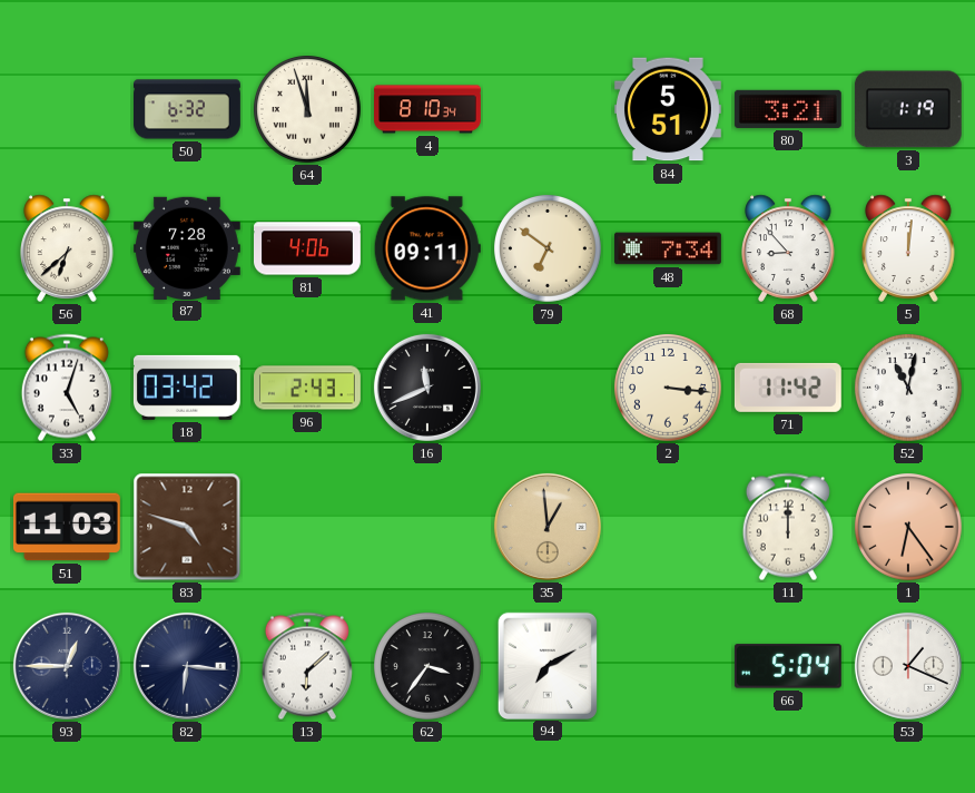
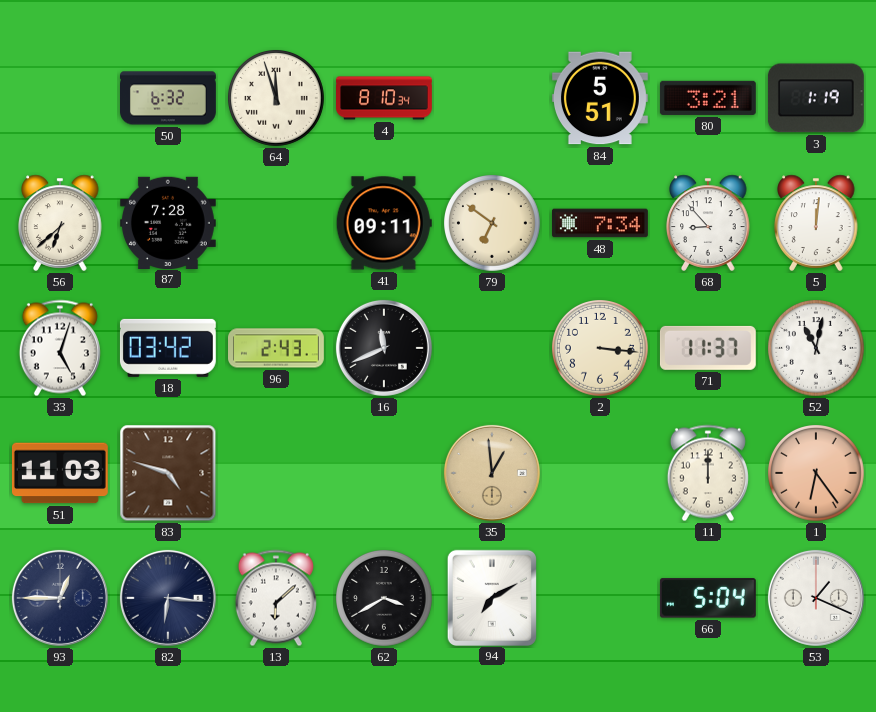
81: 4:06 -> none (308, 248)
71: 11:42 -> 11:37 (708, 348)
62: 3:36 -> 3:40 (385, 599)
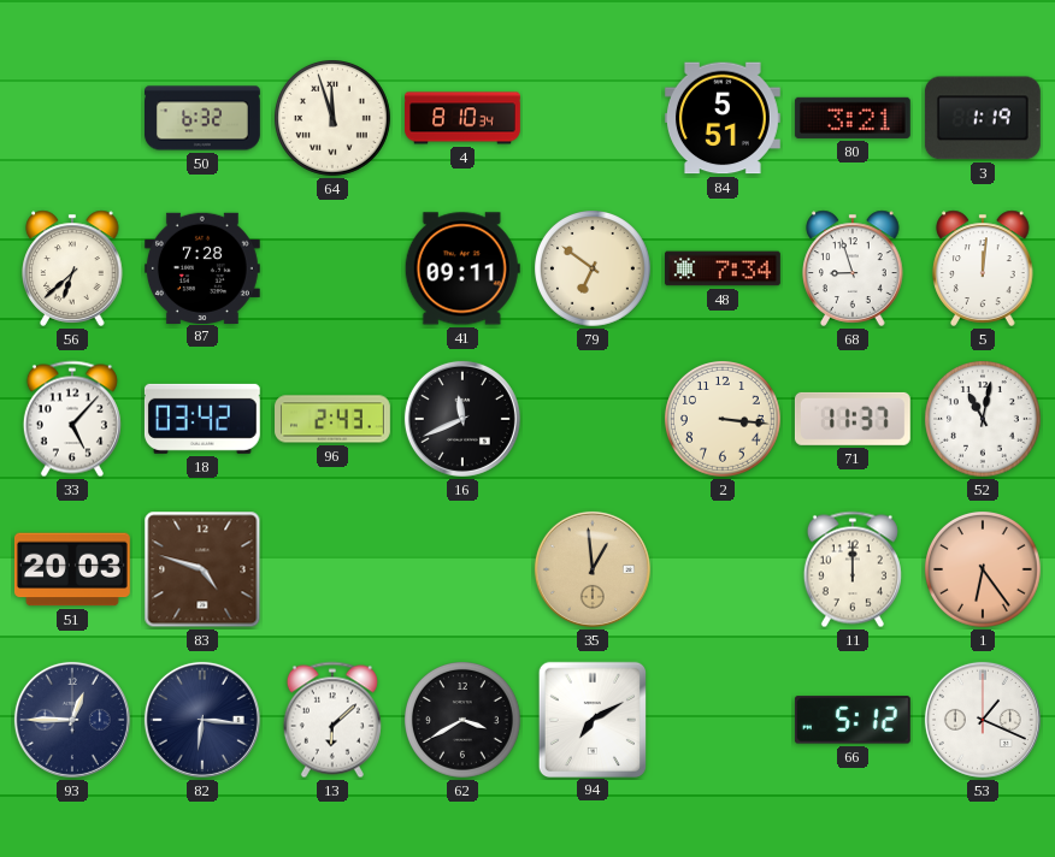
68: 8:53 -> 8:57 (853, 268)
33: 5:03 -> 5:07 (72, 419)
51: 11:03 -> 20:03 (72, 569)
66: 5:04 -> 5:12 (853, 720)
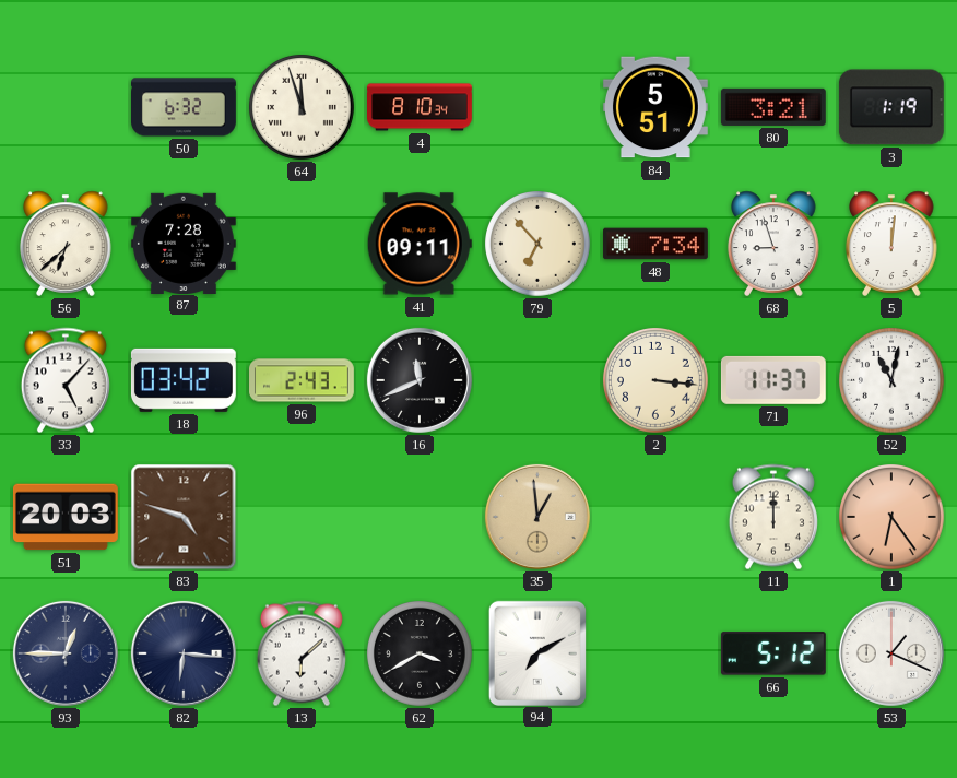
79: 6:51 -> 6:53 (539, 245)
